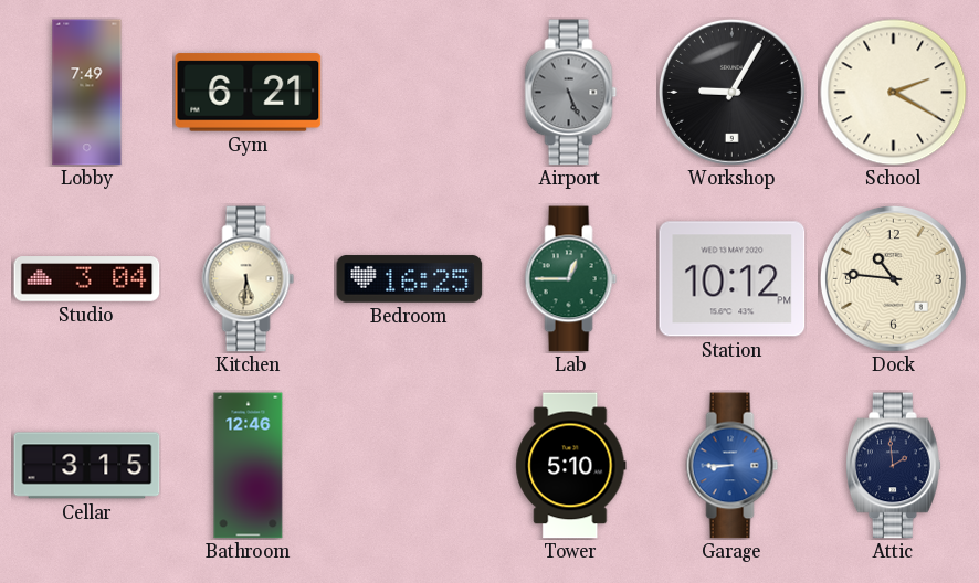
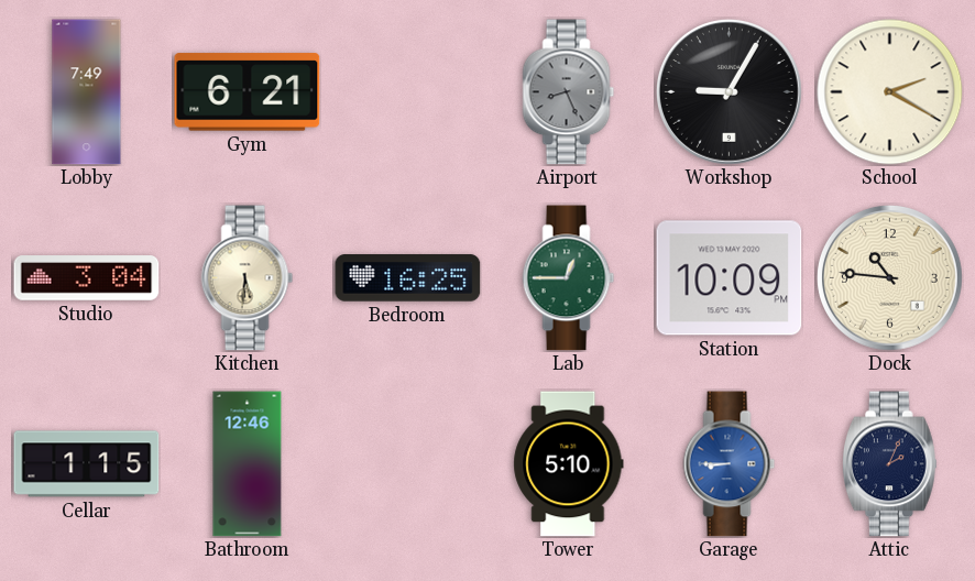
Airport: 5:26 -> 8:26 (569, 92)
Station: 10:12 -> 10:09 (730, 278)
Cellar: 3:15 -> 1:15 (87, 464)
Attic: 1:59 -> 2:04 (890, 464)
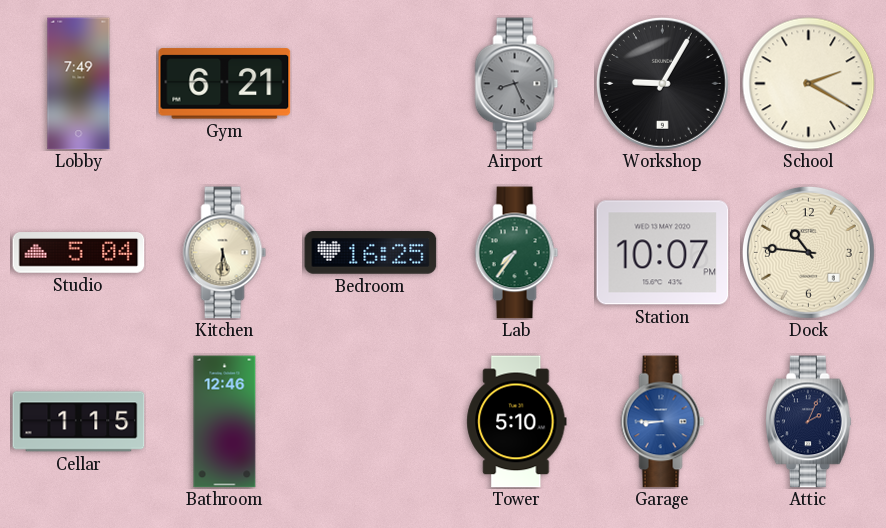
Studio: 3:04 -> 5:04 (79, 253)
Lab: 12:45 -> 7:36 (517, 253)
Station: 10:09 -> 10:07 (663, 253)
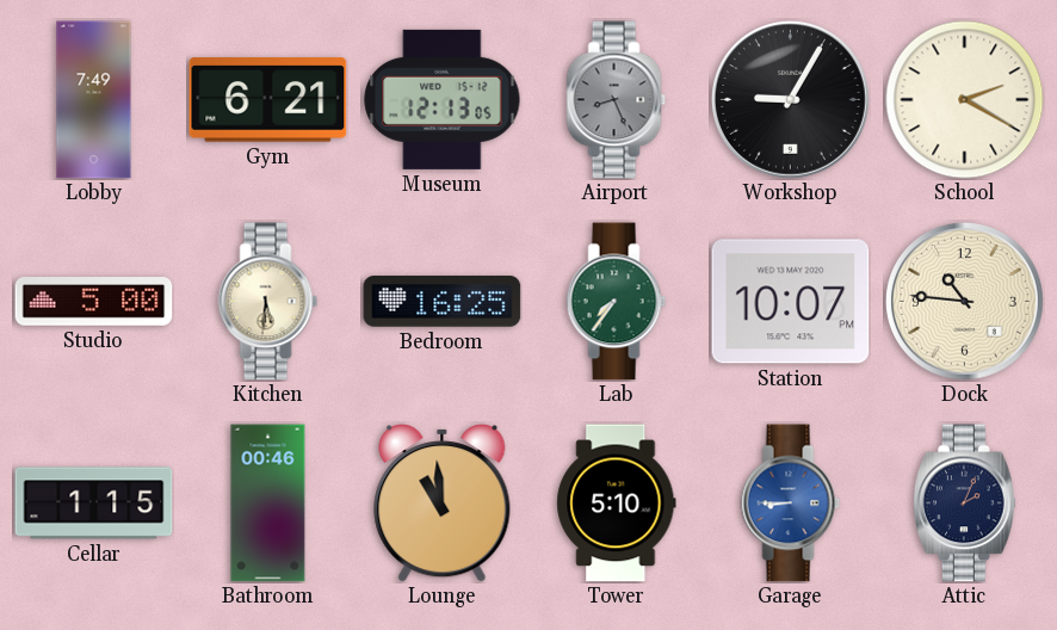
Museum: none -> 12:13 (443, 99)
Studio: 5:04 -> 5:00 (94, 302)
Bathroom: 12:46 -> 00:46 (268, 504)
Lounge: none -> 10:59 (443, 504)
